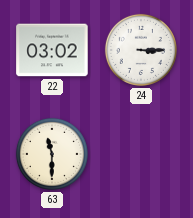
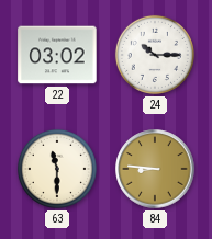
24: 3:15 -> 10:15 (155, 55)
84: none -> 8:46 (155, 169)
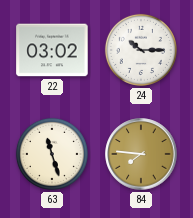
63: 11:30 -> 11:27 (52, 154)
84: 8:46 -> 7:46 (141, 154)
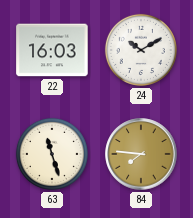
22: 03:02 -> 16:03 (52, 50)
24: 10:15 -> 10:10 (141, 50)
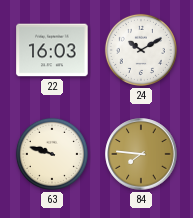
63: 11:27 -> 9:48 (52, 154)
